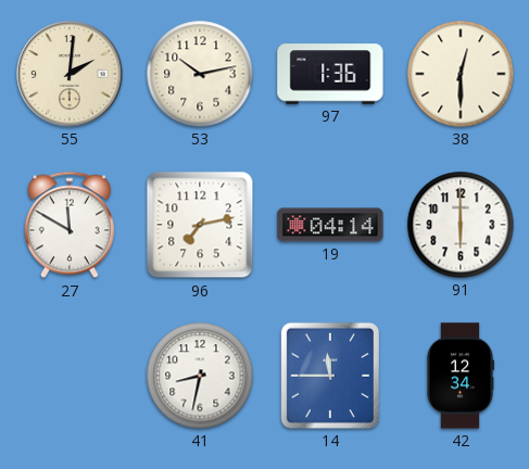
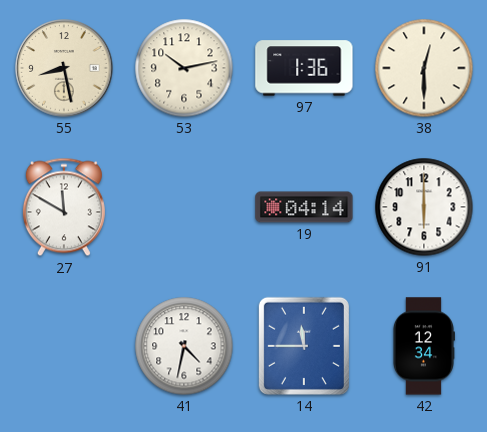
55: 2:01 -> 8:28 (64, 68)
96: 7:13 -> none (200, 225)
41: 8:32 -> 4:32 (184, 346)
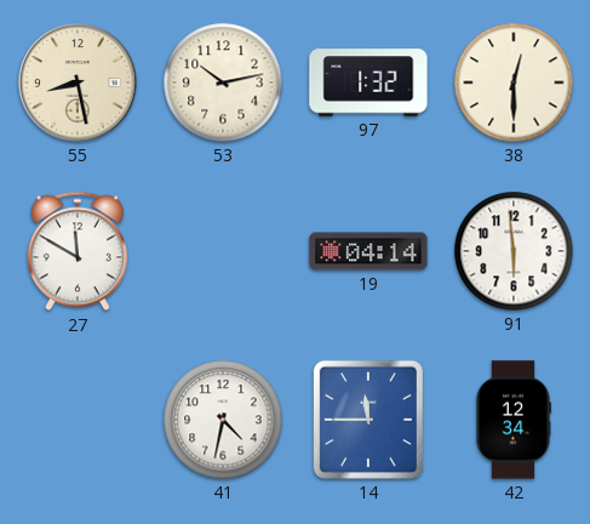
97: 1:36 -> 1:32 (368, 82)
91: 6:00 -> 5:59 (514, 251)
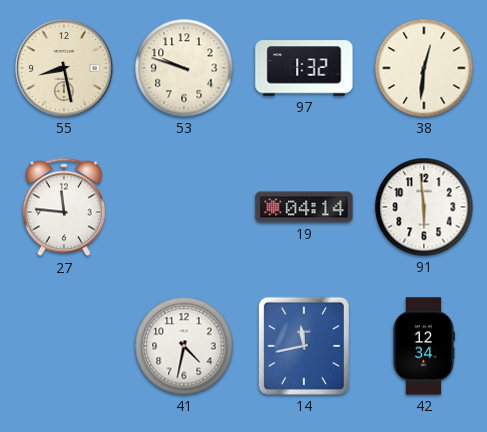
53: 10:13 -> 9:48 (184, 68)
38: 12:30 -> 12:31 (424, 68)
27: 11:50 -> 11:46 (64, 207)
14: 11:45 -> 11:43 (304, 346)
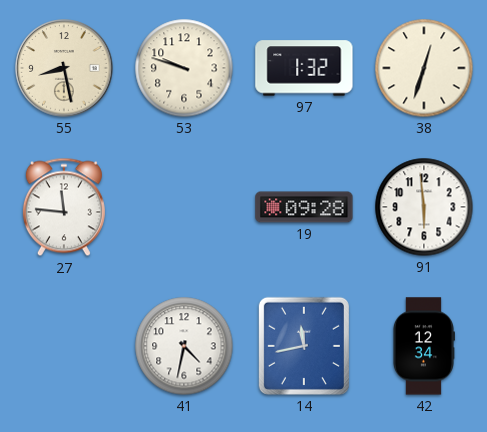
38: 12:31 -> 12:33 (424, 68)
19: 04:14 -> 09:28 (304, 207)
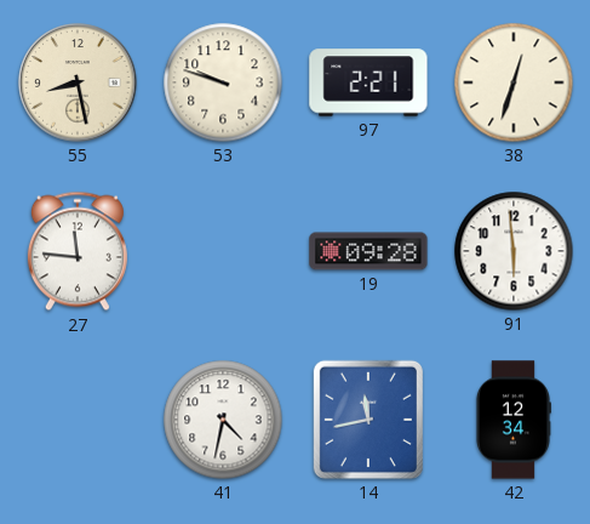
97: 1:32 -> 2:21 (368, 82)
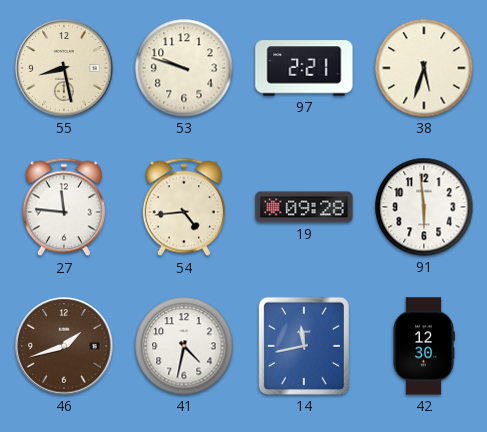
38: 12:33 -> 5:33 (424, 68)
54: none -> 4:44 (184, 207)
46: none -> 1:42 (64, 346)
42: 12:34 -> 12:30 (423, 346)
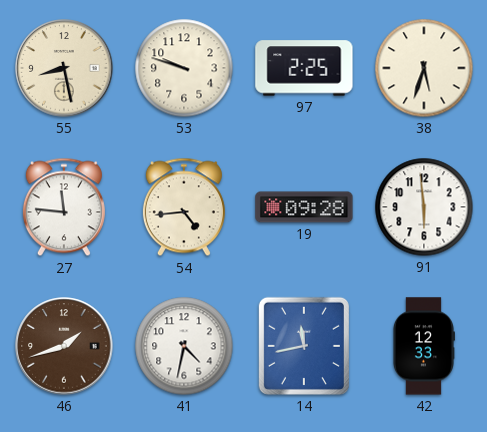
97: 2:21 -> 2:25 (304, 68)
42: 12:30 -> 12:33 (423, 346)
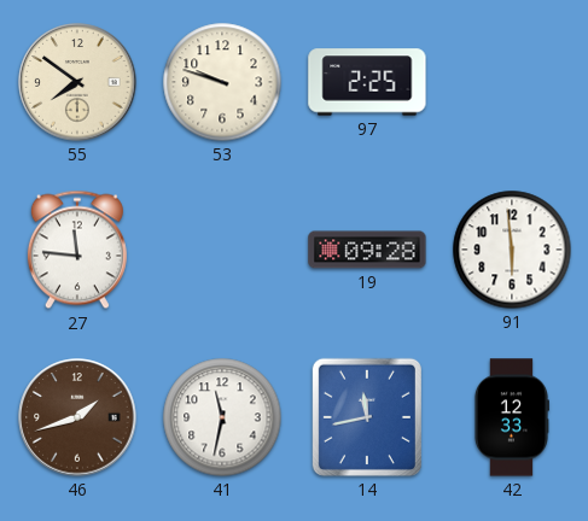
55: 8:28 -> 7:51 (77, 82)
38: 5:33 -> none (424, 68)
54: 4:44 -> none (184, 207)
41: 4:32 -> 11:32 (222, 417)
